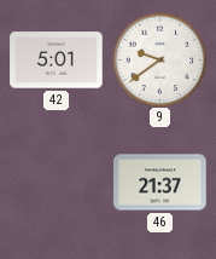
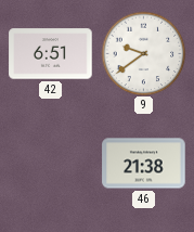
42: 5:01 -> 6:51 (51, 54)
46: 21:37 -> 21:38 (144, 164)
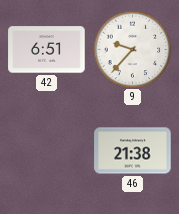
9: 9:39 -> 9:37 (132, 49)
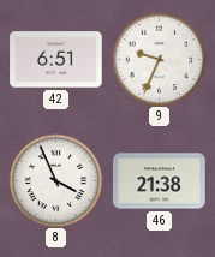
9: 9:37 -> 9:34 (159, 59)
8: none -> 3:56 (55, 180)
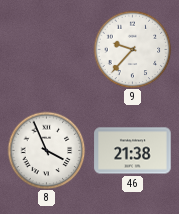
42: 6:51 -> none (56, 60)
9: 9:34 -> 9:37 (132, 49)
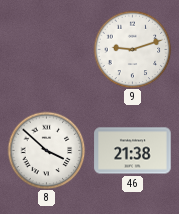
9: 9:37 -> 9:12 (132, 49)
8: 3:56 -> 3:52 (46, 150)
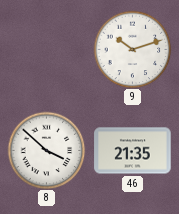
9: 9:12 -> 10:12 (132, 49)
46: 21:38 -> 21:35 (133, 151)
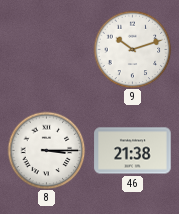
8: 3:52 -> 3:15 (46, 150)
46: 21:35 -> 21:38 (133, 151)
